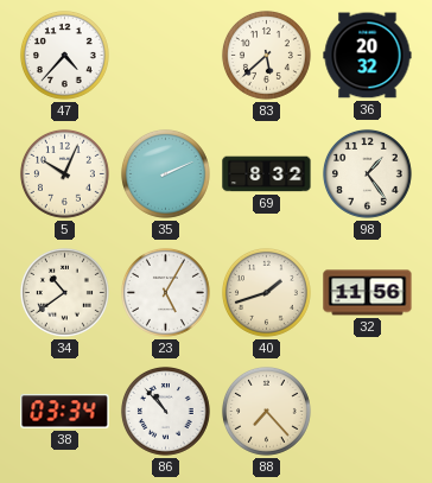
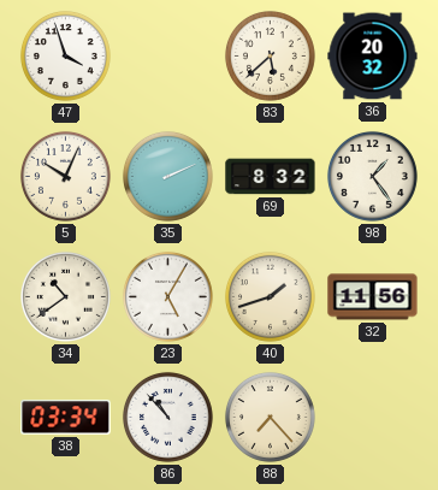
47: 4:37 -> 3:57 (65, 55)
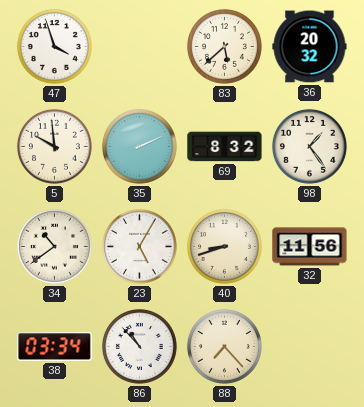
5: 10:04 -> 9:59 (54, 146)
40: 1:42 -> 8:42 (224, 246)
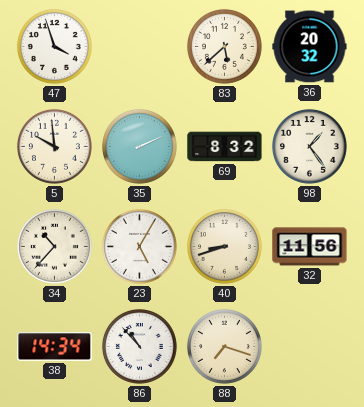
34: 10:39 -> 10:37 (54, 246)
38: 03:34 -> 14:34 (55, 347)
88: 7:23 -> 7:18 (224, 346)
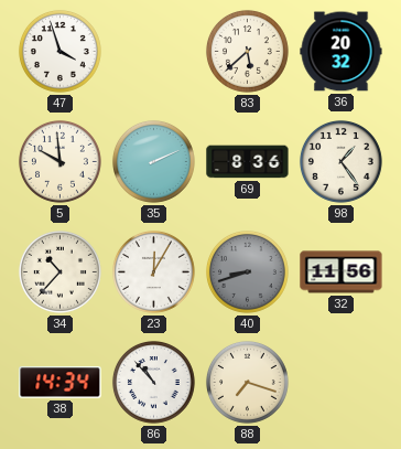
69: 8:32 -> 8:36 (248, 162)
23: 5:05 -> 12:05 (153, 271)
40 dial: cream -> grey (247, 271)
